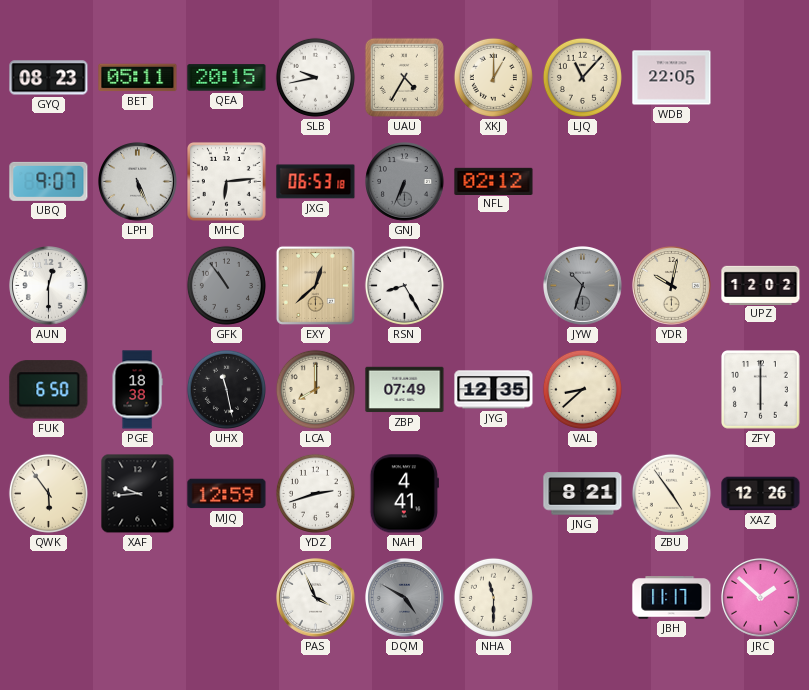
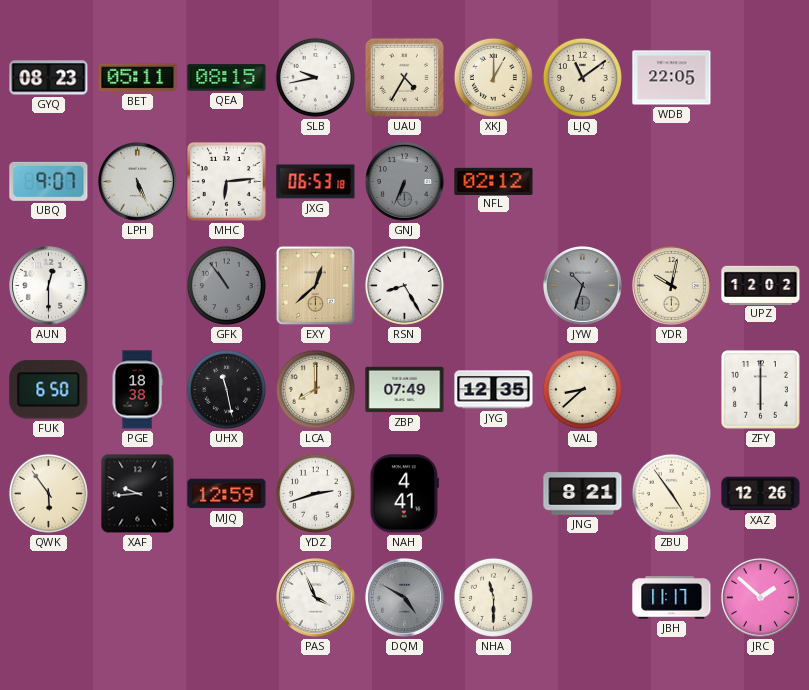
QEA: 20:15 -> 08:15 (227, 78)
LJQ: 11:07 -> 11:09 (582, 77)
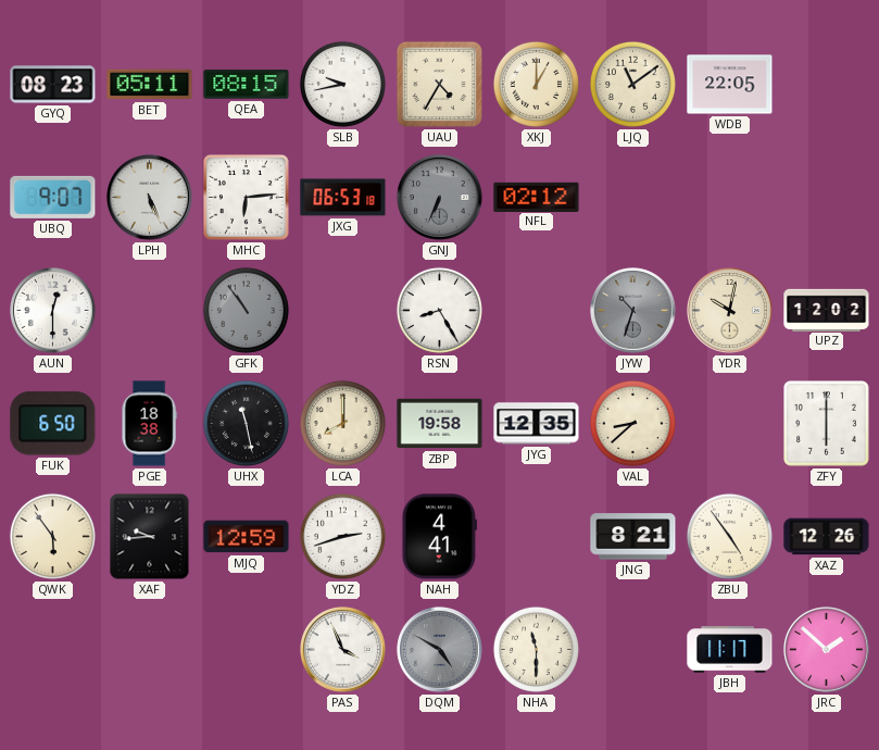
EXY: 12:38 -> none (315, 285)
ZBP: 07:49 -> 19:58 (440, 424)
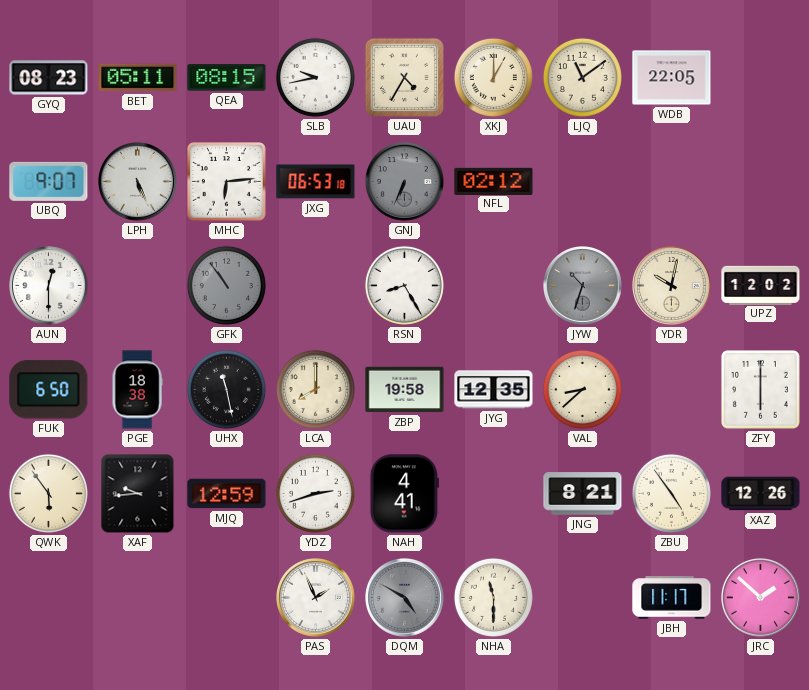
PAS: 3:56 -> 1:56 (316, 598)
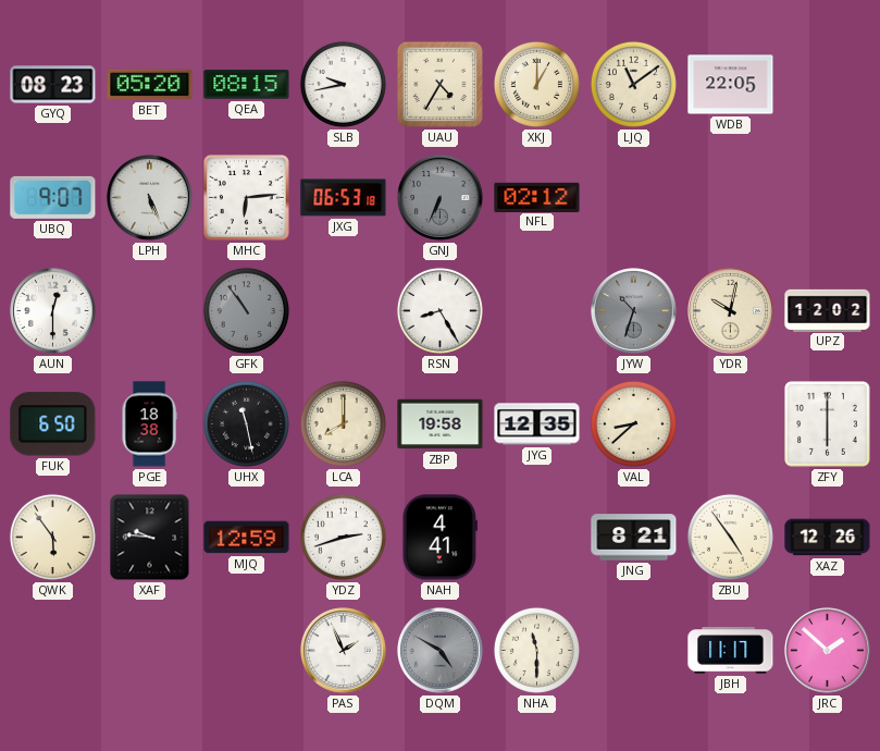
BET: 05:11 -> 05:20 (150, 85)
XAF: 9:44 -> 9:46 (150, 538)
